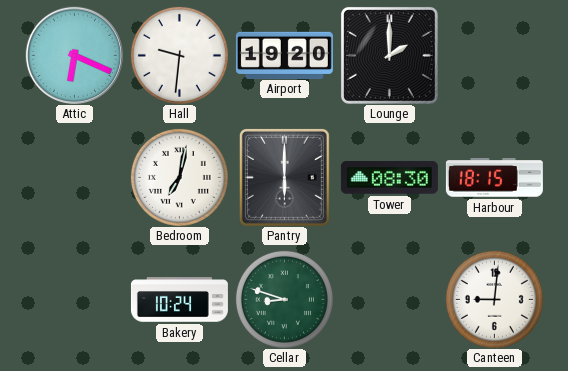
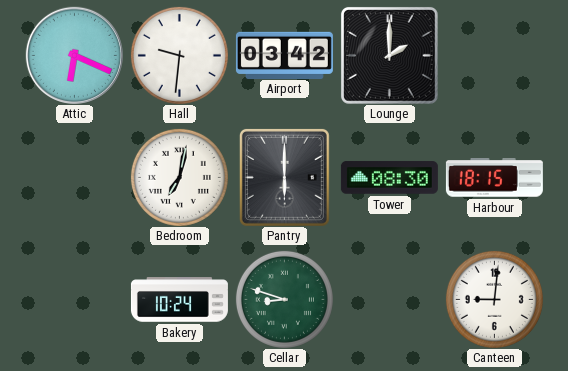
Airport: 19:20 -> 03:42 (284, 55)
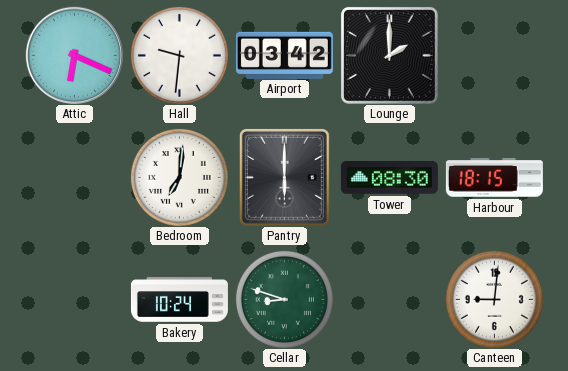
Bedroom: 7:02 -> 7:01 (179, 177)
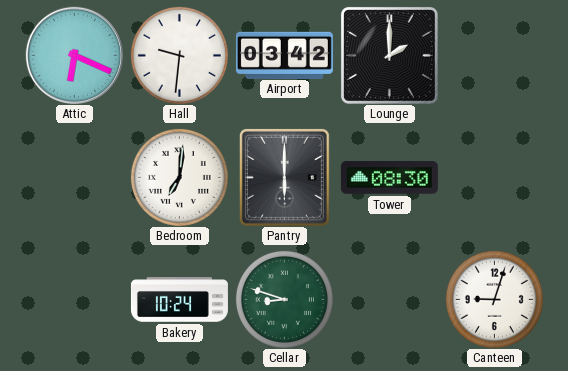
Harbour: 18:15 -> none (494, 178)
Canteen: 9:01 -> 9:03 (494, 299)
